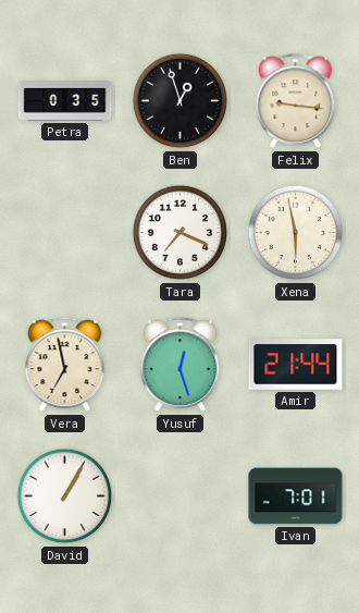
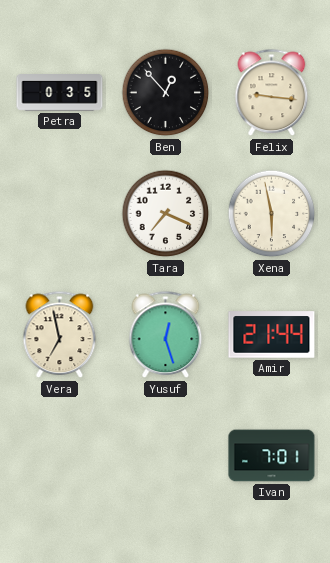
Ben: 12:57 -> 12:53 (166, 93)
David: 1:05 -> none (65, 496)
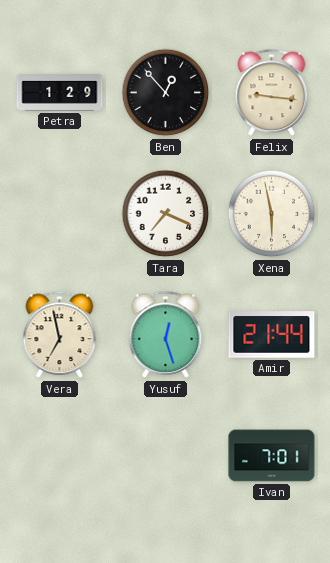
Petra: 0:35 -> 1:29 (60, 93)
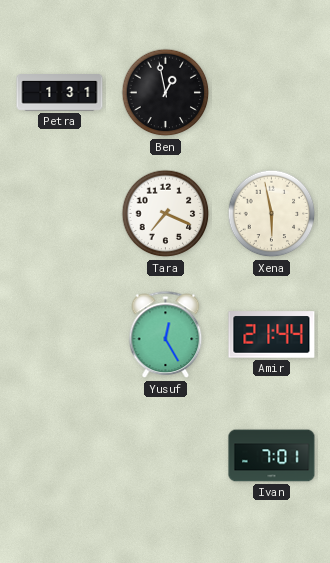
Petra: 1:29 -> 1:31 (60, 93)
Ben: 12:53 -> 12:58 (166, 93)
Felix: 9:16 -> none (272, 93)
Vera: 6:58 -> none (60, 335)
Yusuf: 12:27 -> 12:25 (166, 335)
